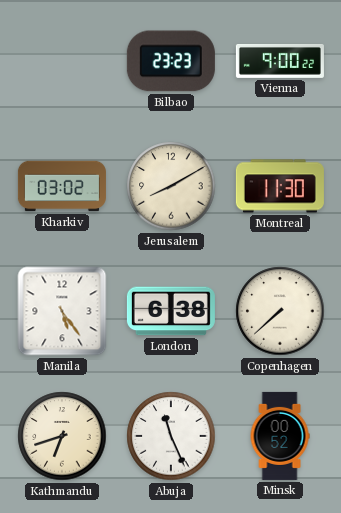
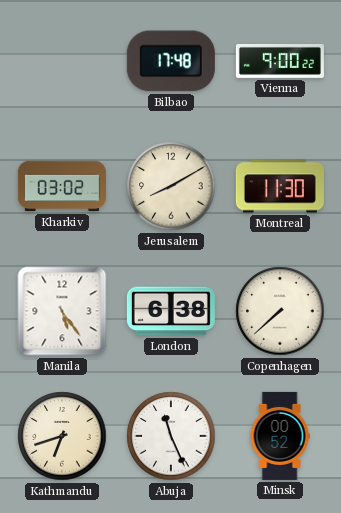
Bilbao: 23:23 -> 17:48 (171, 61)
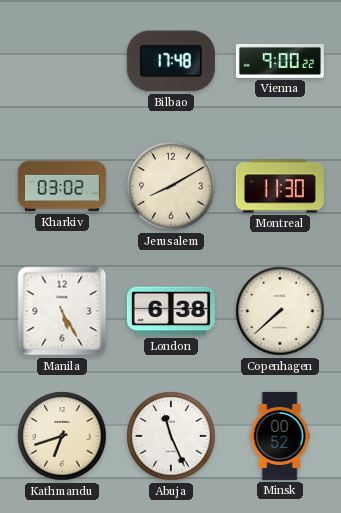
Manila: 5:24 -> 5:25 (62, 311)
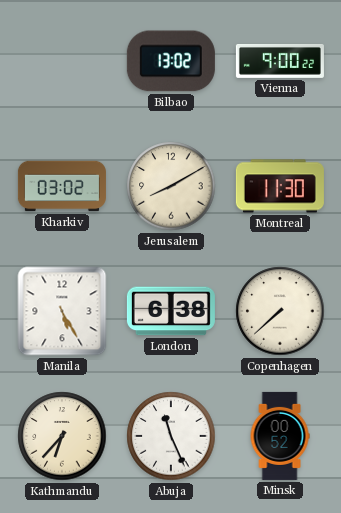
Bilbao: 17:48 -> 13:02 (171, 61)
Kathmandu: 6:42 -> 6:37 (62, 436)
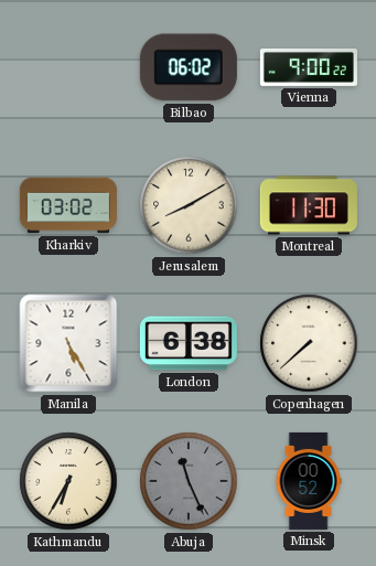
Bilbao: 13:02 -> 06:02 (189, 67)
Kathmandu: 6:37 -> 6:35 (68, 481)
Abuja dial: white -> grey (189, 481)
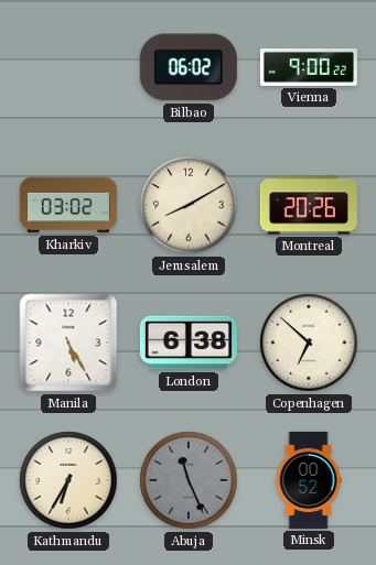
Montreal: 11:30 -> 20:26 (309, 205)
Copenhagen: 7:38 -> 6:52 (309, 343)
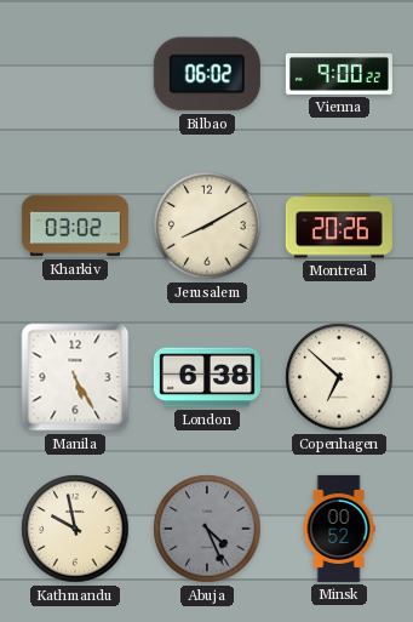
Kathmandu: 6:35 -> 9:58 (75, 529)
Abuja: 11:26 -> 4:26 (207, 529)
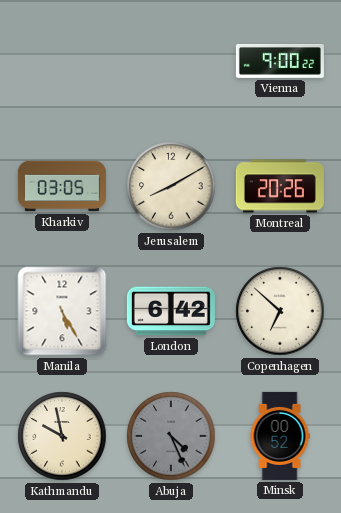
Bilbao: 06:02 -> none (207, 74)
Kharkiv: 03:02 -> 03:05 (62, 186)
London: 6:38 -> 6:42 (171, 311)
